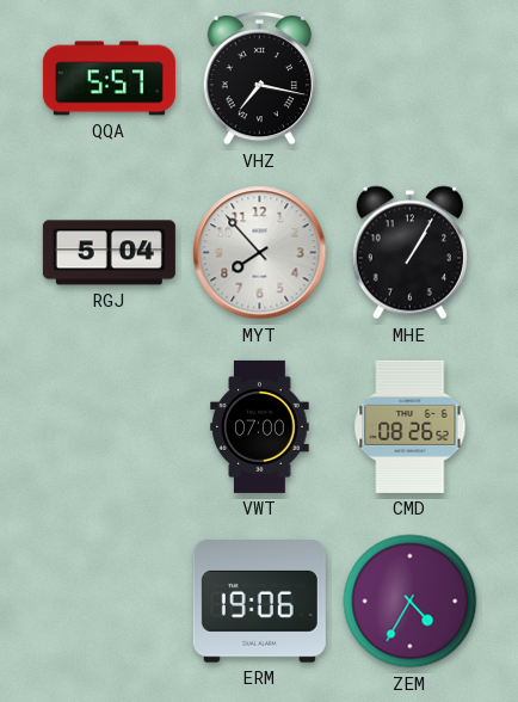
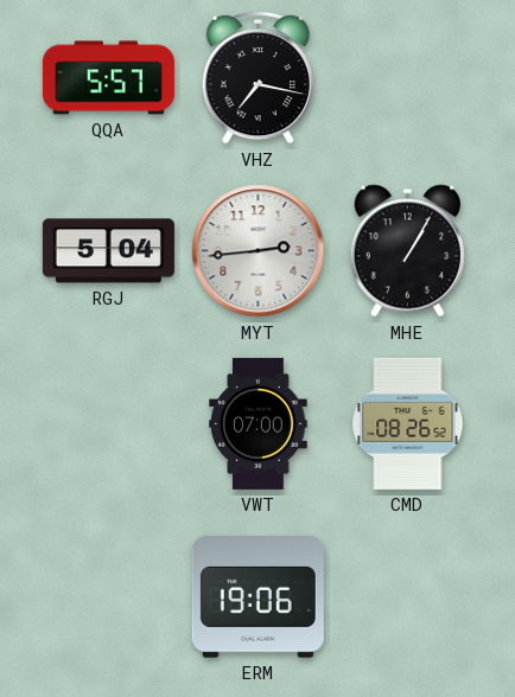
MYT: 7:53 -> 2:44 (259, 251)
ZEM: 4:35 -> none (411, 602)
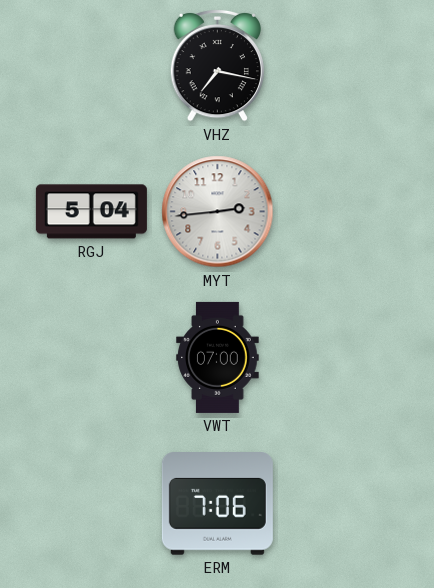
QQA: 5:57 -> none (108, 78)
MHE: 1:05 -> none (407, 251)
CMD: 08:26 -> none (408, 423)
ERM: 19:06 -> 7:06 (217, 504)
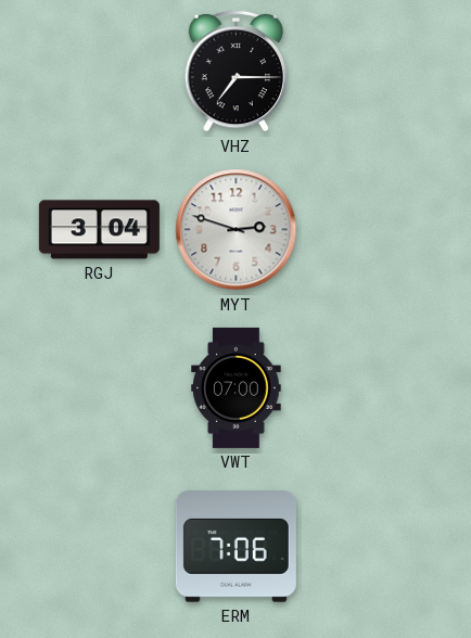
VHZ: 7:17 -> 7:15 (235, 71)
RGJ: 5:04 -> 3:04 (99, 230)
MYT: 2:44 -> 2:48 (237, 230)
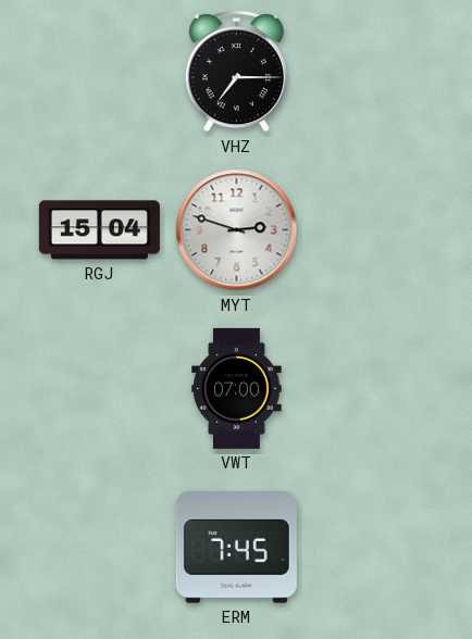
RGJ: 3:04 -> 15:04 (99, 230)
ERM: 7:06 -> 7:45 (236, 548)
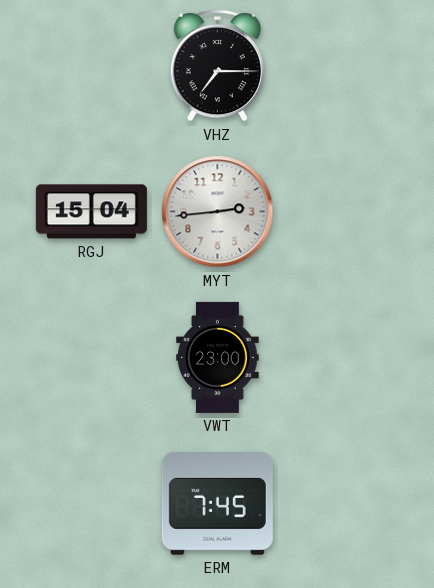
MYT: 2:48 -> 2:44 (218, 212)
VWT: 07:00 -> 23:00 (218, 357)
